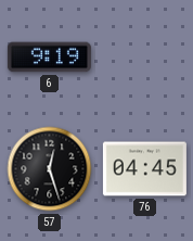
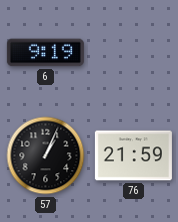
57: 12:27 -> 1:04 (46, 156)
76: 04:45 -> 21:59 (133, 156)
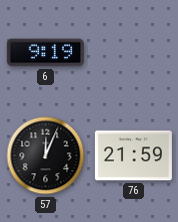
57: 1:04 -> 12:04 (46, 156)
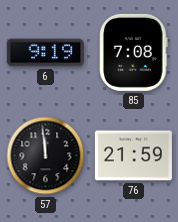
85: none -> 7:08 (134, 52)
57: 12:04 -> 11:59 (46, 156)
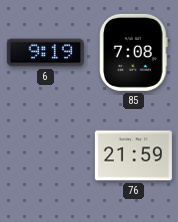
57: 11:59 -> none (46, 156)
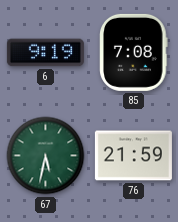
67: none -> 5:32 (46, 156)
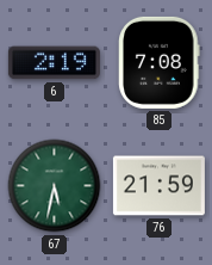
6: 9:19 -> 2:19 (54, 63)
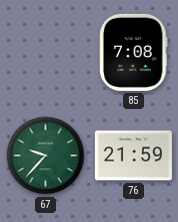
6: 2:19 -> none (54, 63)
67: 5:32 -> 9:37 (46, 156)
